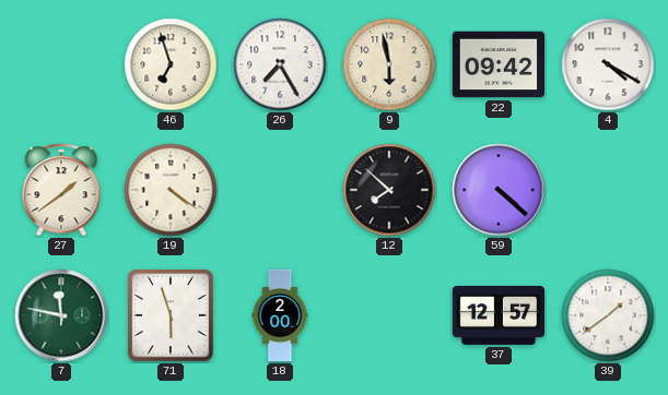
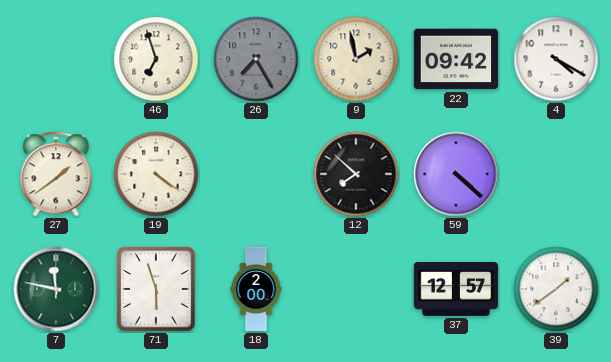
26 dial: white -> grey (256, 59)
9: 5:58 -> 1:58 (356, 59)
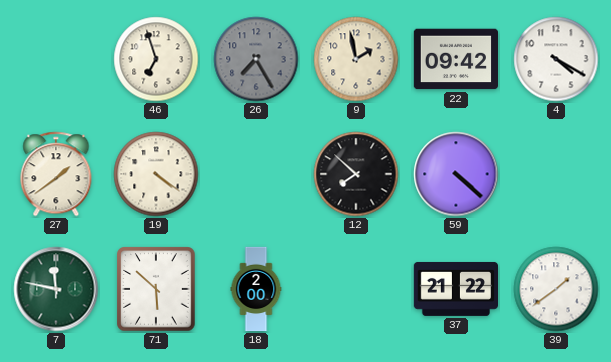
71: 5:57 -> 5:52 (156, 289)
37: 12:57 -> 21:22 (456, 289)
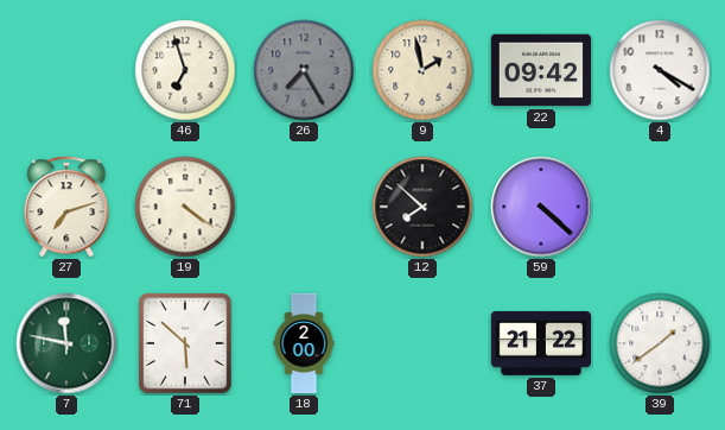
27: 1:39 -> 7:12 (66, 207)
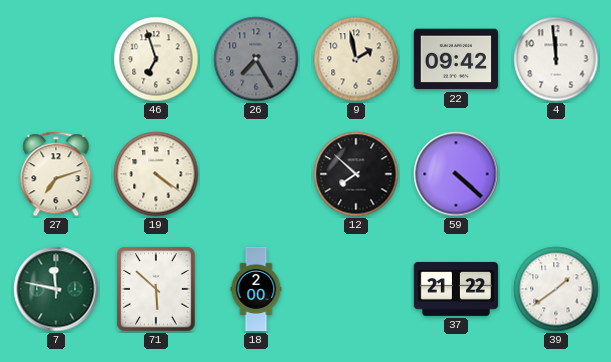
4: 4:20 -> 11:59 (556, 59)
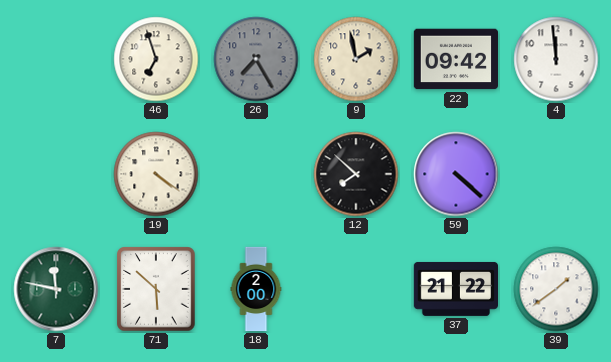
27: 7:12 -> none (56, 174)
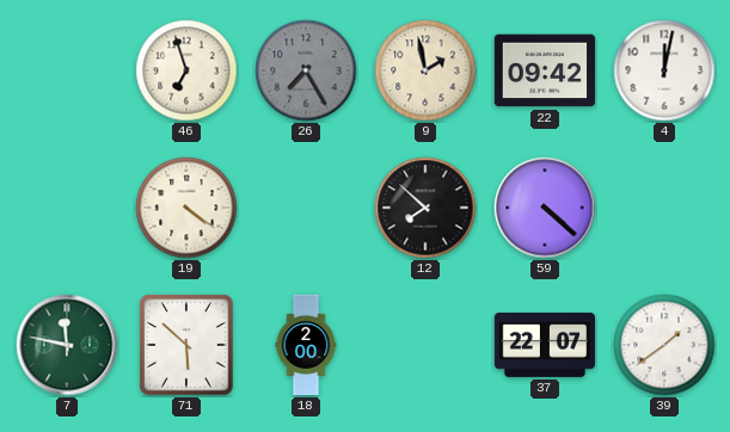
4: 11:59 -> 12:02 (664, 70)
37: 21:22 -> 22:07 (545, 345)
